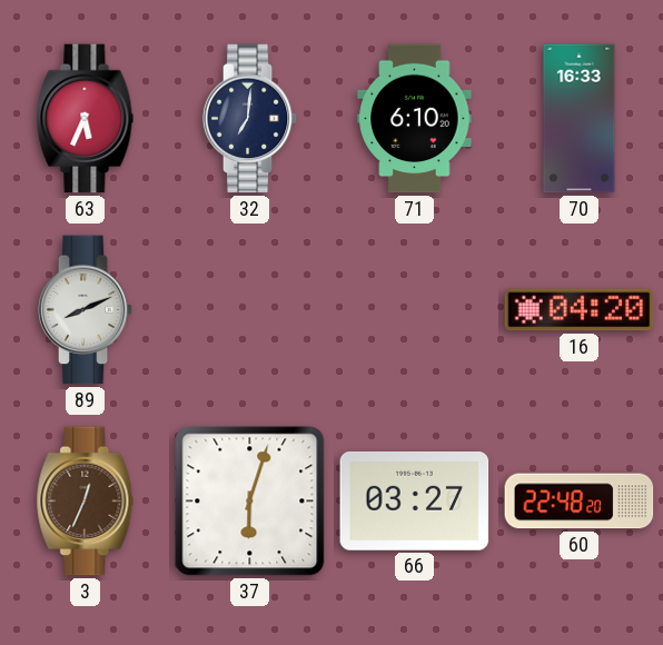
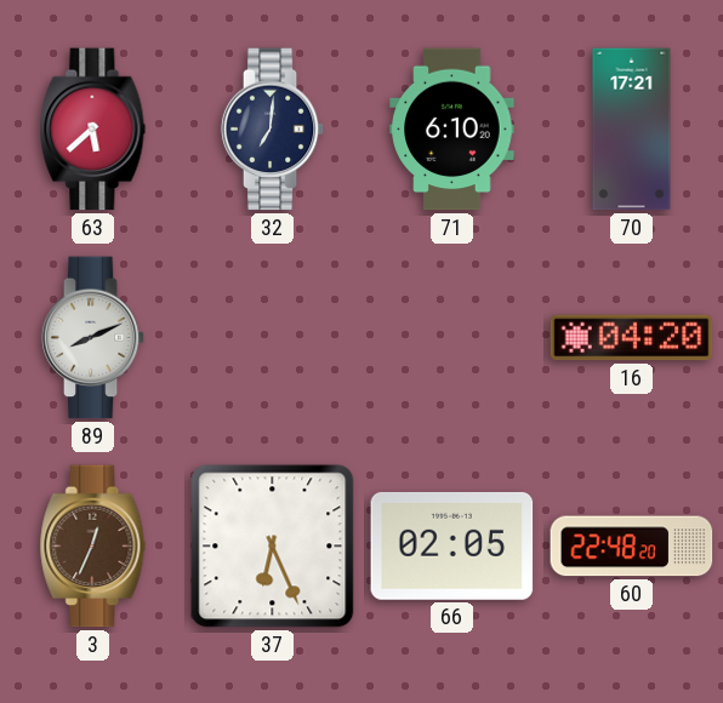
63: 5:34 -> 5:38 (93, 130)
70: 16:33 -> 17:21 (632, 130)
37: 6:03 -> 6:26 (273, 547)
66: 03:27 -> 02:05 (452, 545)
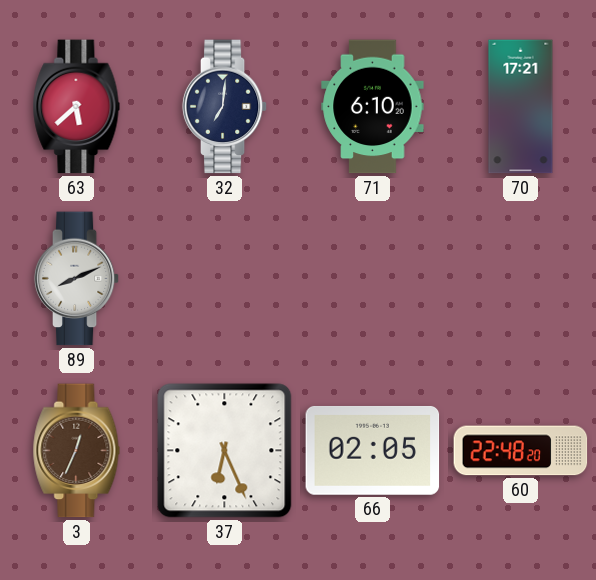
16: 04:20 -> none (632, 338)
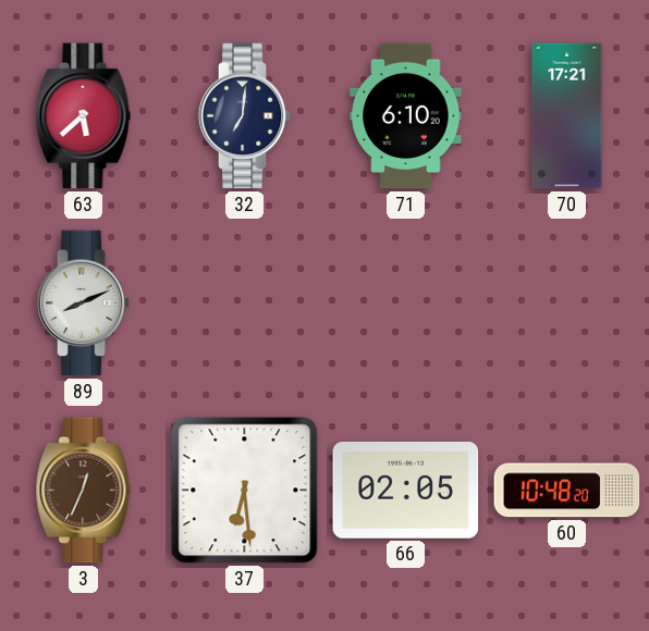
37: 6:26 -> 6:29 (245, 491)
60: 22:48 -> 10:48 (567, 491)
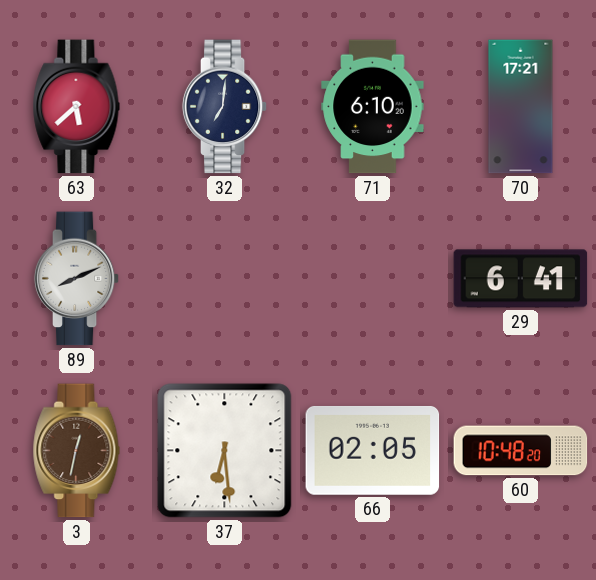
29: none -> 6:41 (521, 279)
3: 12:34 -> 12:32 (77, 451)
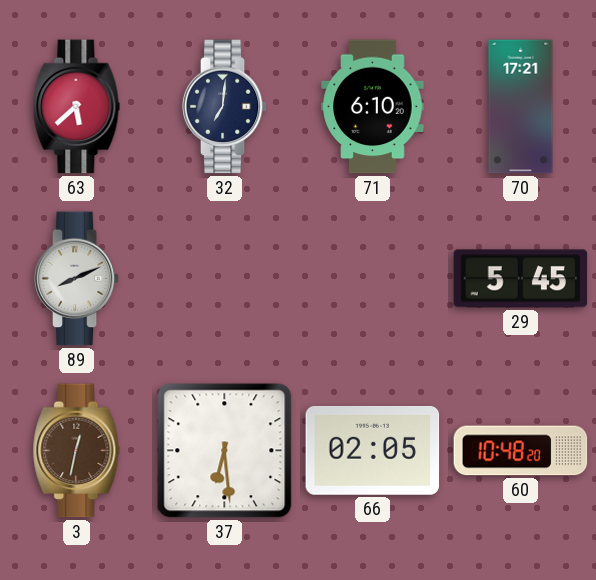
29: 6:41 -> 5:45 (521, 279)
